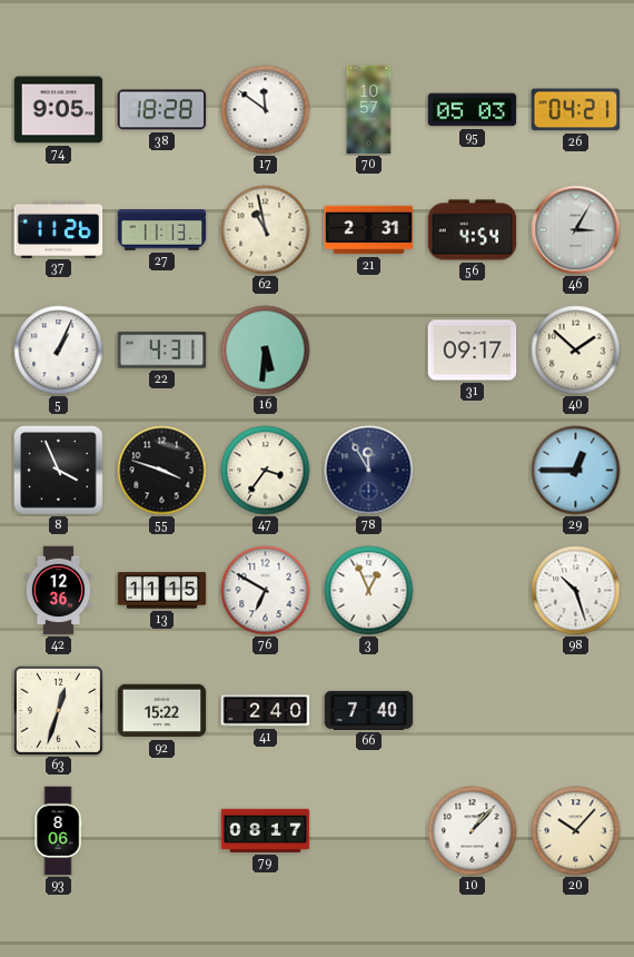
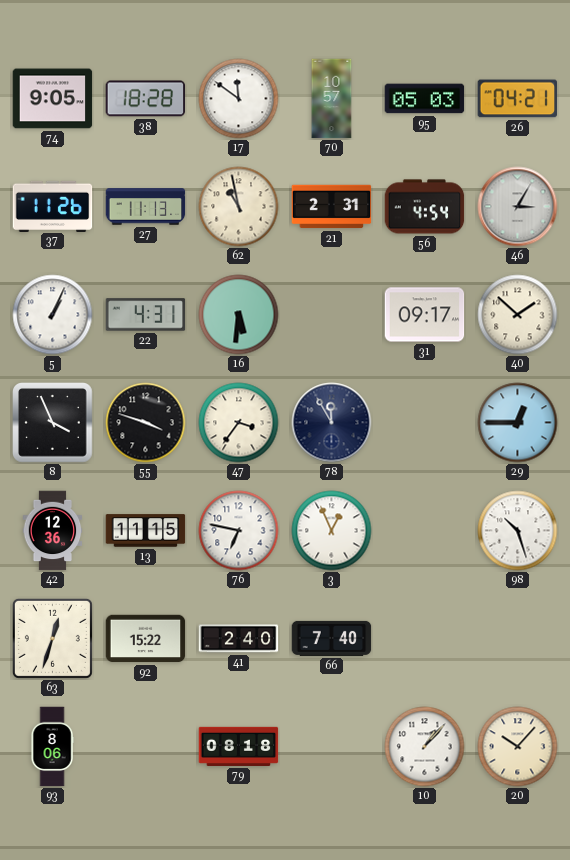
76: 6:50 -> 6:47 (239, 531)
79: 08:17 -> 08:18 (239, 746)
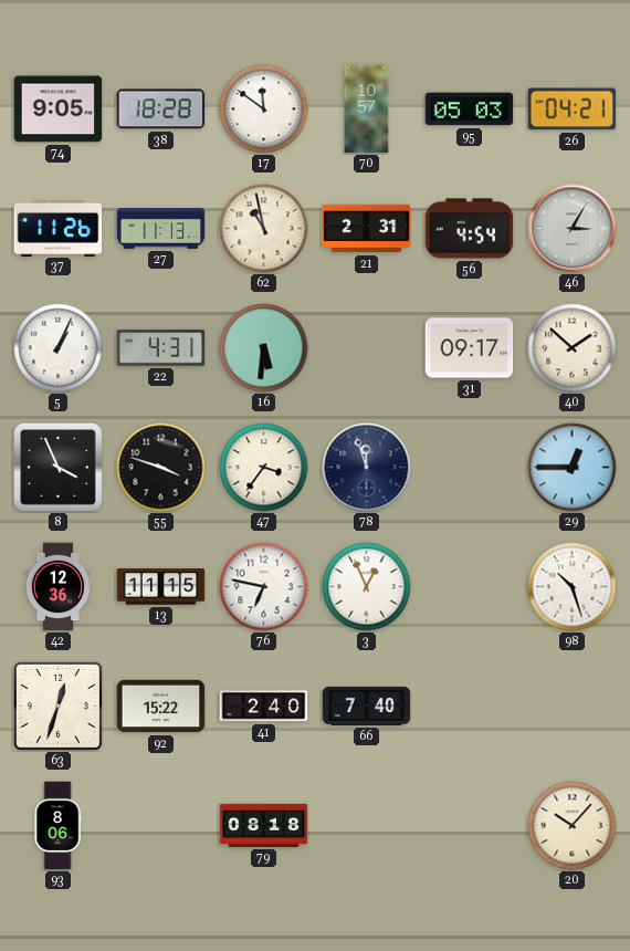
78: 11:55 -> 11:57 (367, 468)
10: 1:07 -> none (425, 747)
